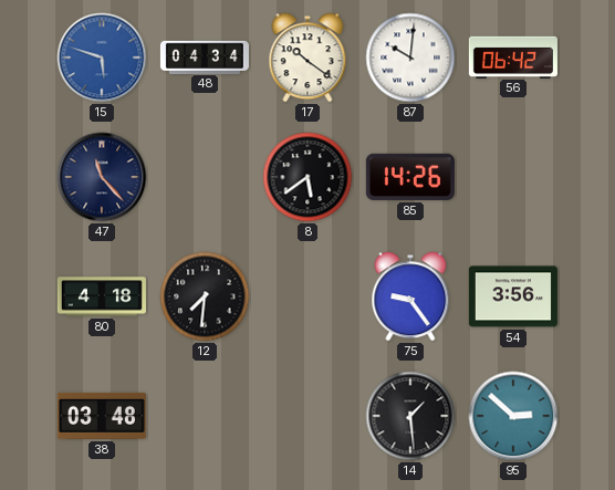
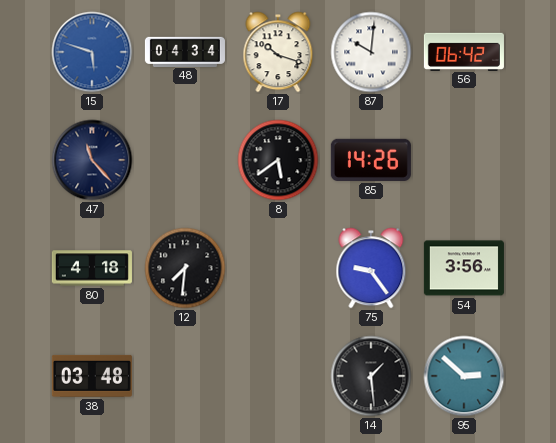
17: 10:21 -> 10:18 (278, 52)
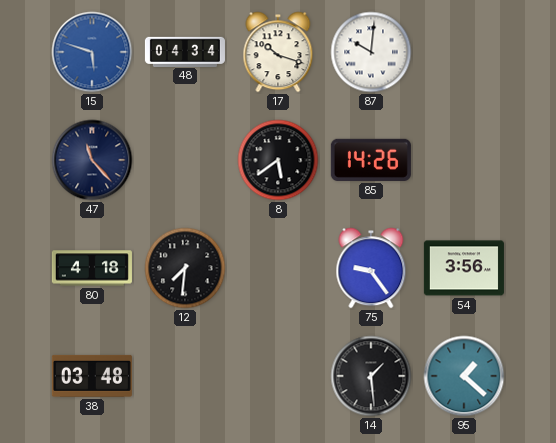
56: 06:42 -> none (464, 51)
95: 2:52 -> 1:22 (464, 376)
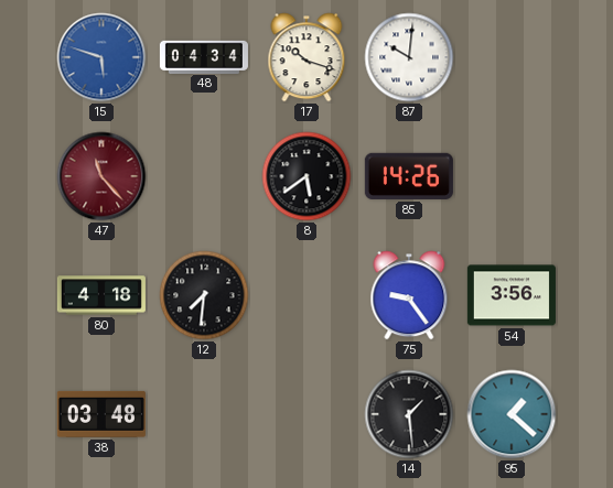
47 dial: navy -> burgundy (101, 176)
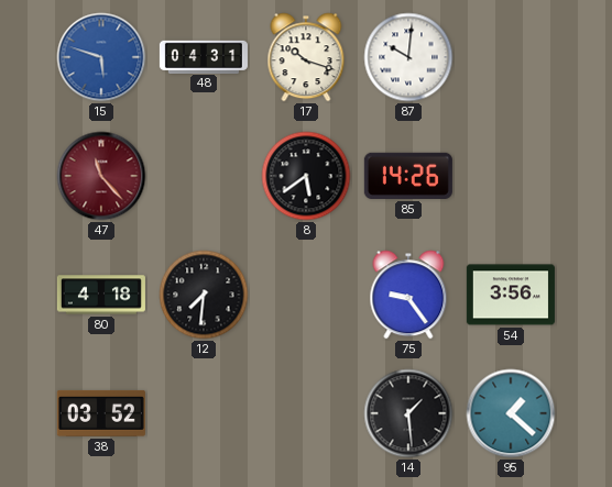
48: 04:34 -> 04:31 (204, 56)
38: 03:48 -> 03:52 (101, 413)
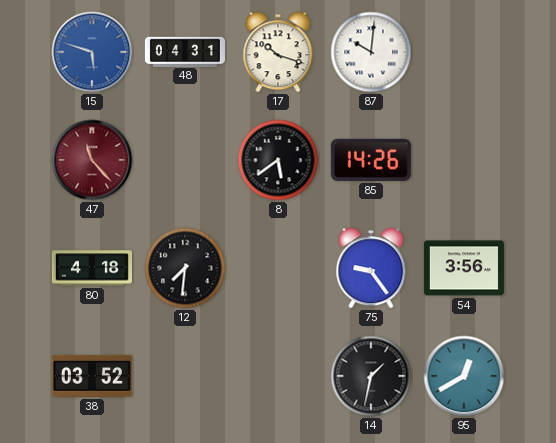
14: 1:29 -> 1:32 (371, 376)
95: 1:22 -> 12:40 (464, 376)
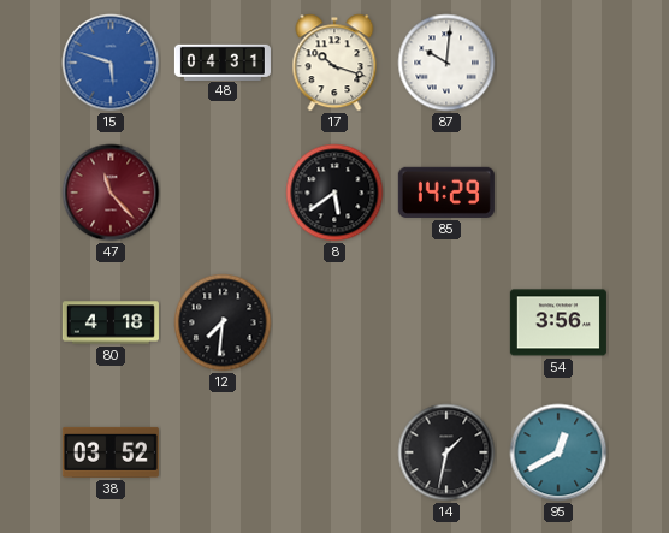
85: 14:26 -> 14:29 (446, 193)
75: 9:24 -> none (371, 268)
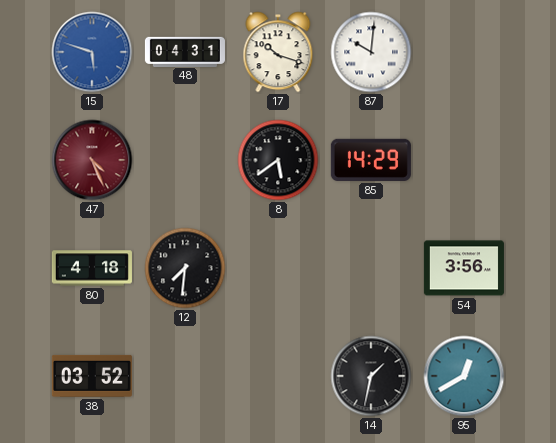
47: 11:23 -> 4:26 (92, 160)
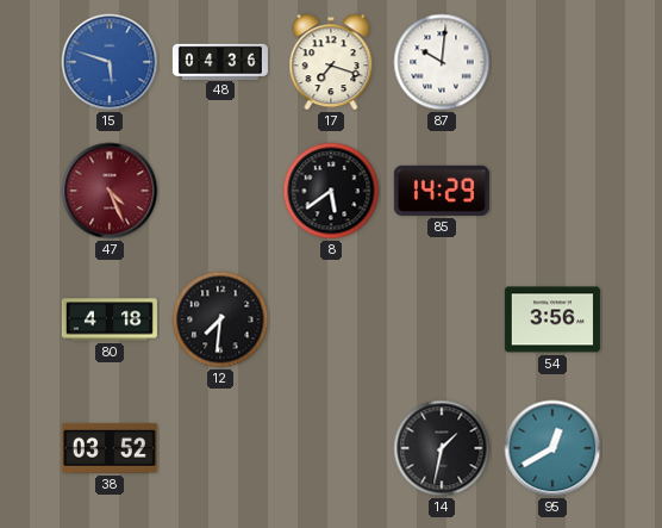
48: 04:31 -> 04:36 (220, 61)
17: 10:18 -> 7:18 (331, 62)
